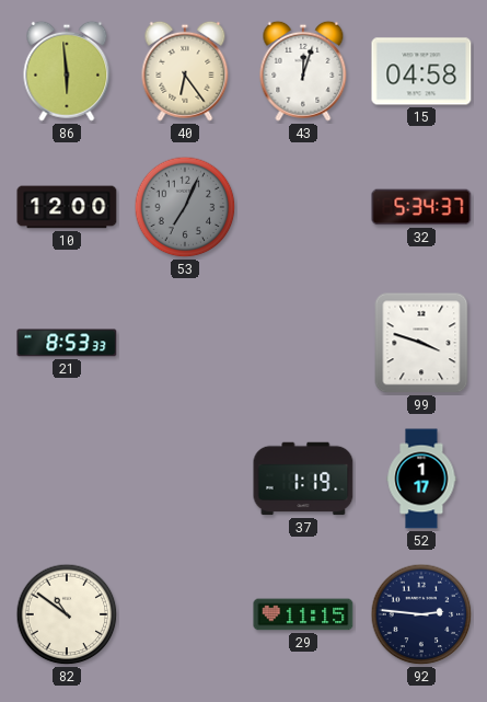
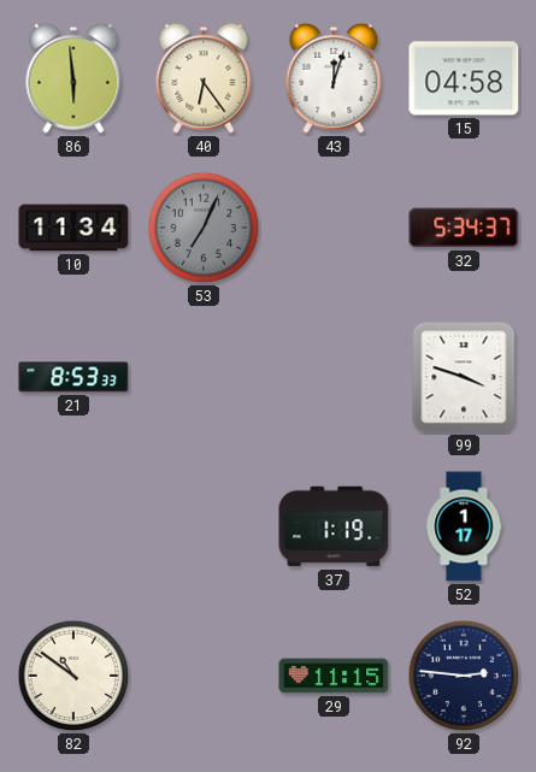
10: 12:00 -> 11:34 (73, 228)
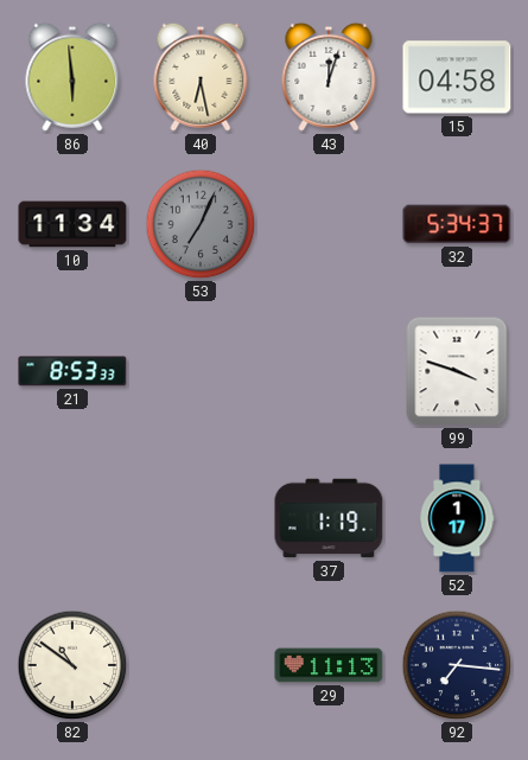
40: 6:24 -> 6:28 (201, 77)
29: 11:15 -> 11:13 (329, 665)
92: 2:46 -> 7:16 (457, 665)
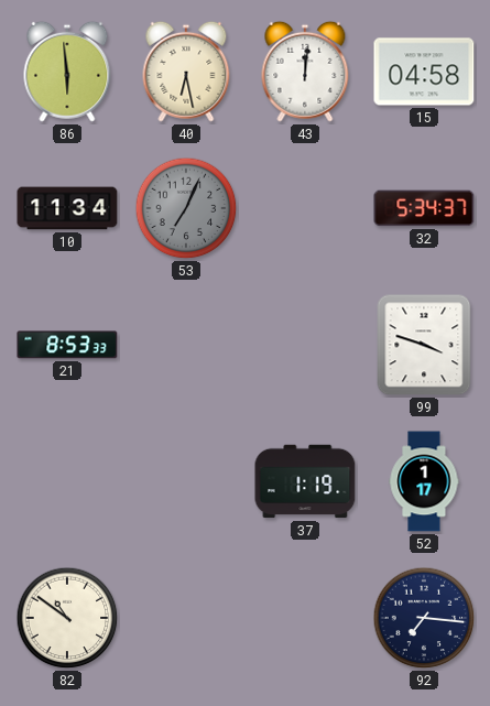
43: 12:03 -> 12:01 (305, 72)
29: 11:13 -> none (329, 665)
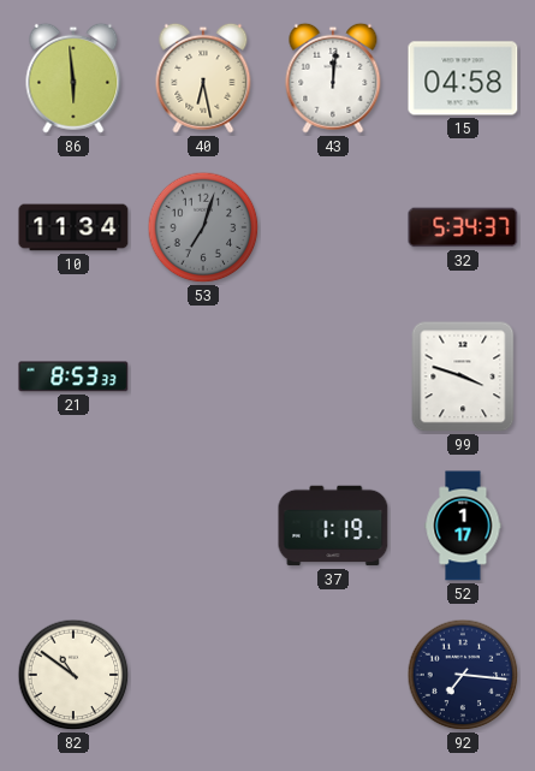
53: 7:04 -> 7:03 (203, 227)
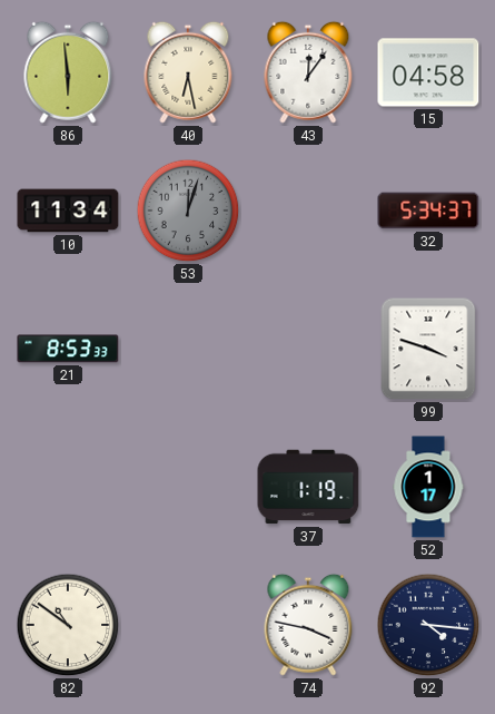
43: 12:01 -> 12:06 (308, 72)
53: 7:03 -> 12:03 (188, 211)
74: none -> 3:47 (308, 625)
92: 7:16 -> 4:16 (428, 625)
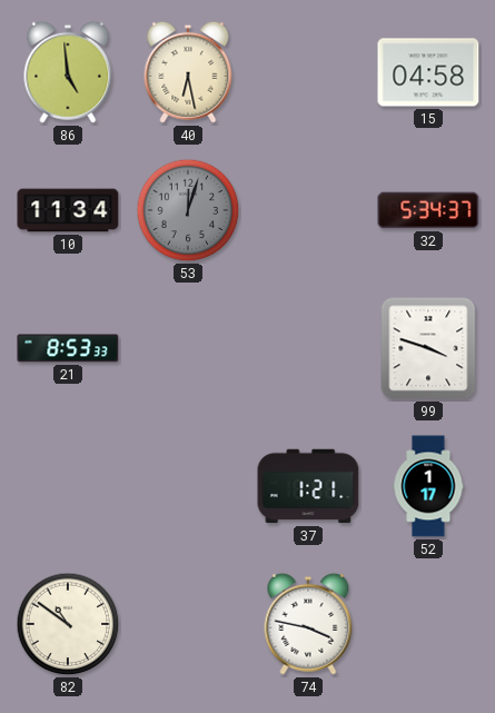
86: 5:59 -> 4:59 (68, 72)
43: 12:06 -> none (308, 72)
37: 1:19 -> 1:21 (308, 486)
92: 4:16 -> none (428, 625)
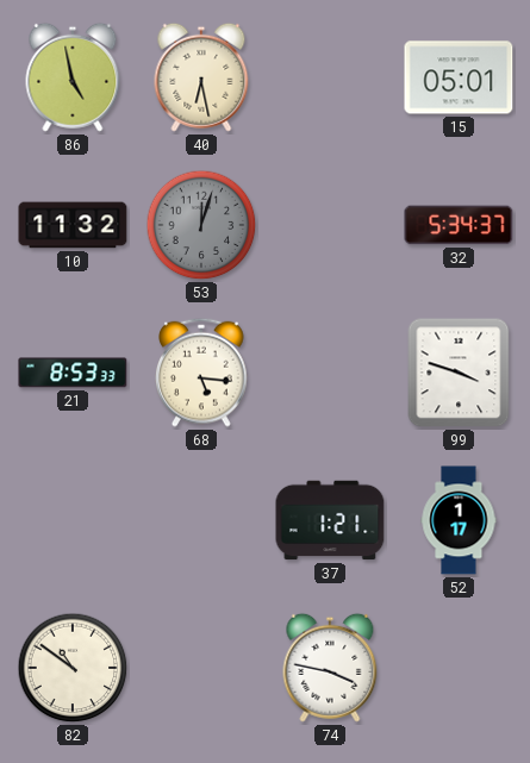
86: 4:59 -> 4:58 (73, 77)
15: 04:58 -> 05:01 (459, 77)
10: 11:34 -> 11:32 (73, 225)
68: none -> 5:16 (201, 373)
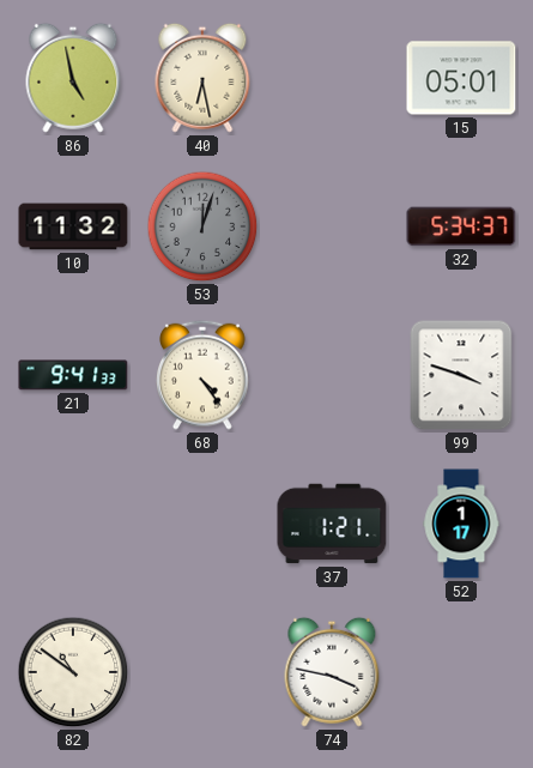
21: 8:53 -> 9:41 (73, 375)
68: 5:16 -> 4:24 (202, 375)
